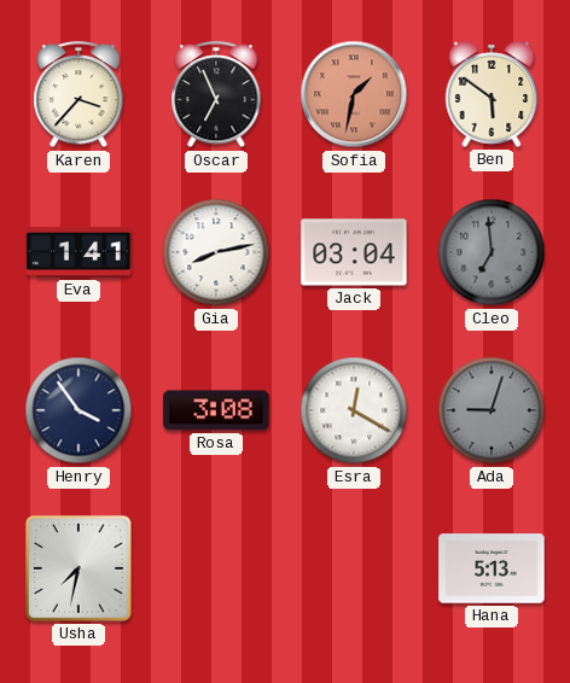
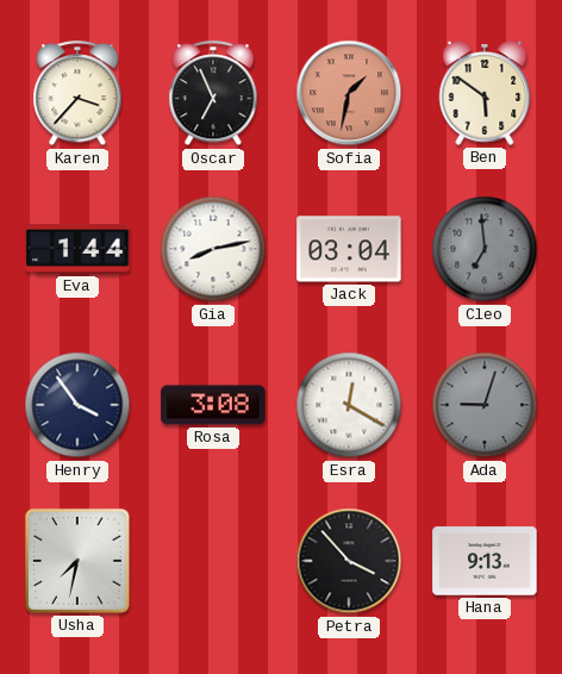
Eva: 1:41 -> 1:44 (77, 249)
Petra: none -> 3:53 (349, 561)
Hana: 5:13 -> 9:13 (485, 561)
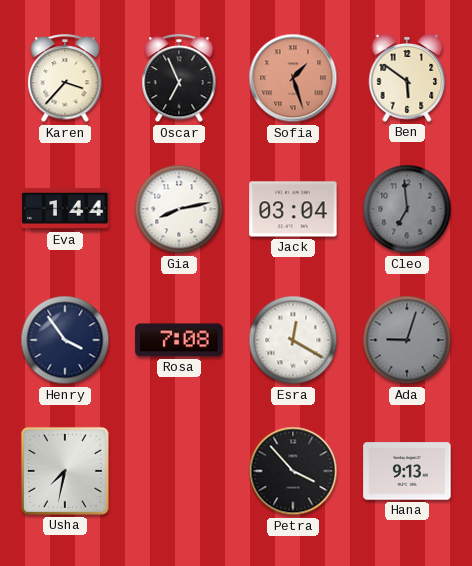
Sofia: 1:32 -> 1:27 (293, 78)
Rosa: 3:08 -> 7:08 (179, 340)
